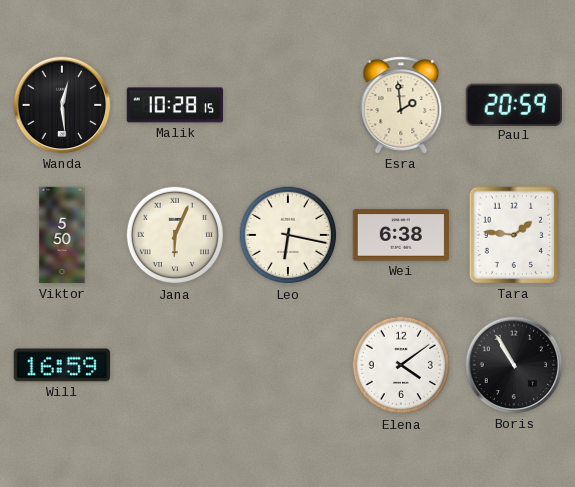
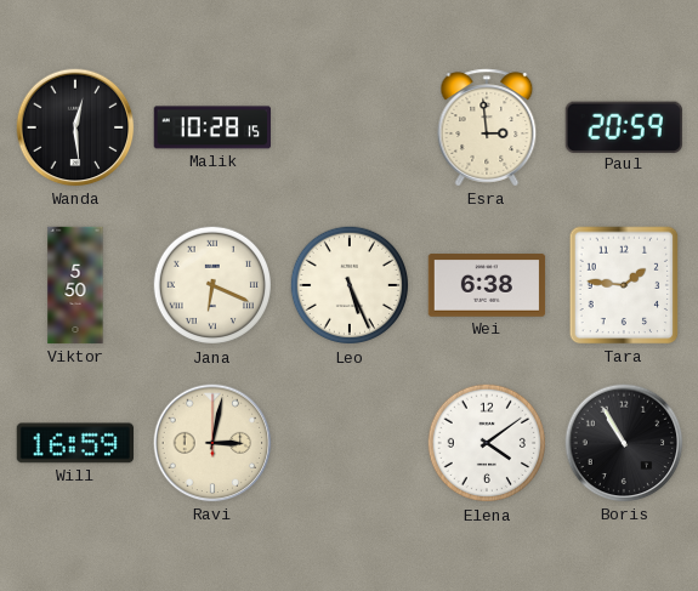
Esra: 1:59 -> 2:59 (487, 127)
Jana: 6:04 -> 6:19 (212, 285)
Leo: 6:17 -> 5:26 (350, 285)
Ravi: none -> 3:02 (212, 443)
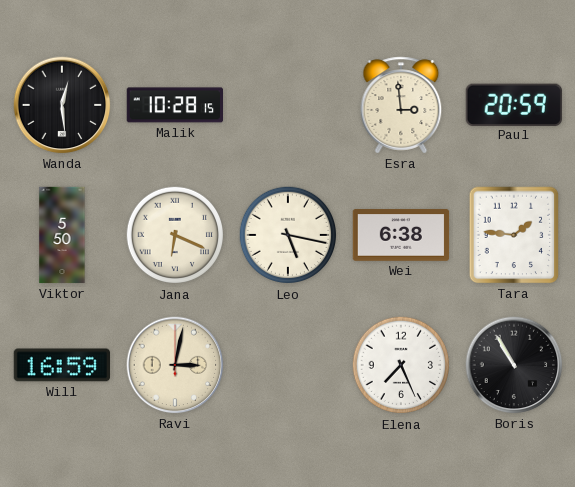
Leo: 5:26 -> 5:17 (288, 235)
Elena: 4:09 -> 7:26 (401, 365)
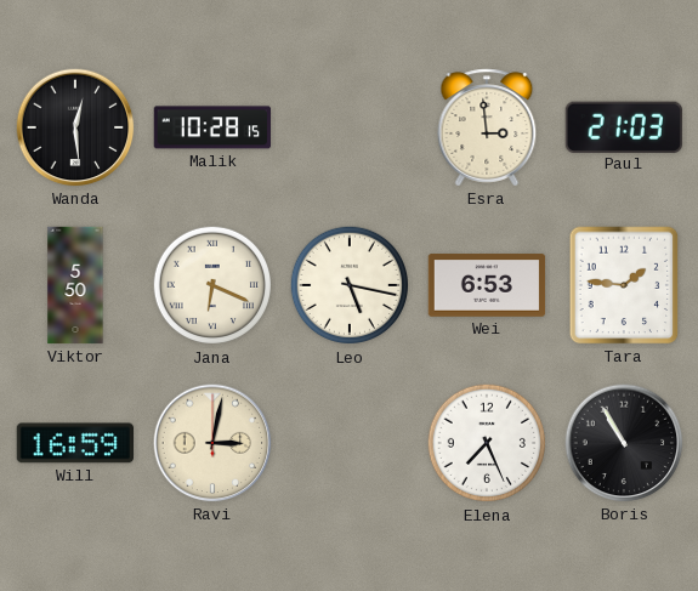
Paul: 20:59 -> 21:03 (624, 126)
Wei: 6:38 -> 6:53 (487, 285)
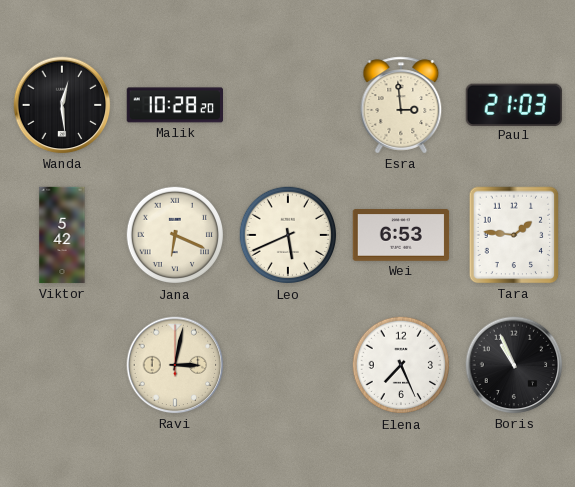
Malik: 10:28:15 -> 10:28:20 (174, 105)
Viktor: 5:50 -> 5:42 (62, 235)
Leo: 5:17 -> 5:41 (288, 235)
Will: 16:59 -> none (74, 443)
Boris: 10:55 -> 10:56 (514, 365)
